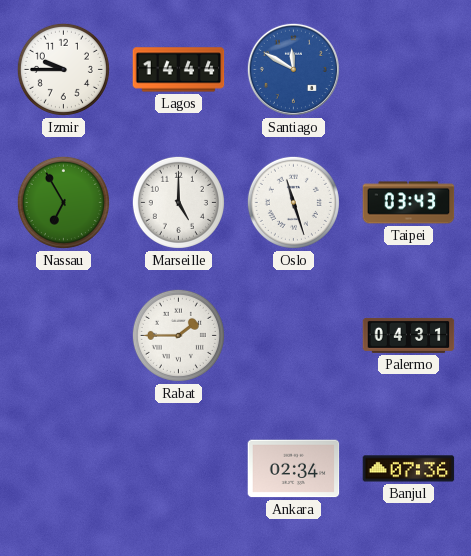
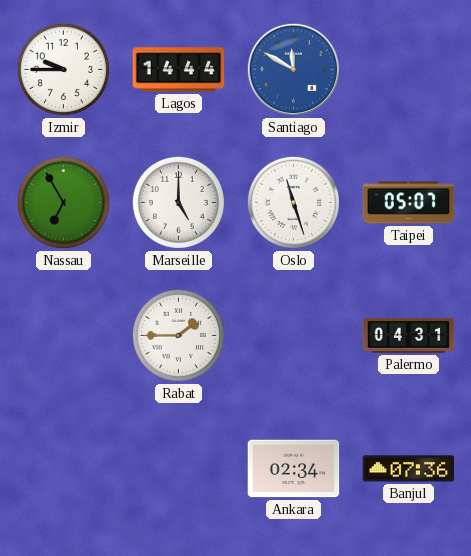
Taipei: 03:43 -> 05:07 (409, 203)
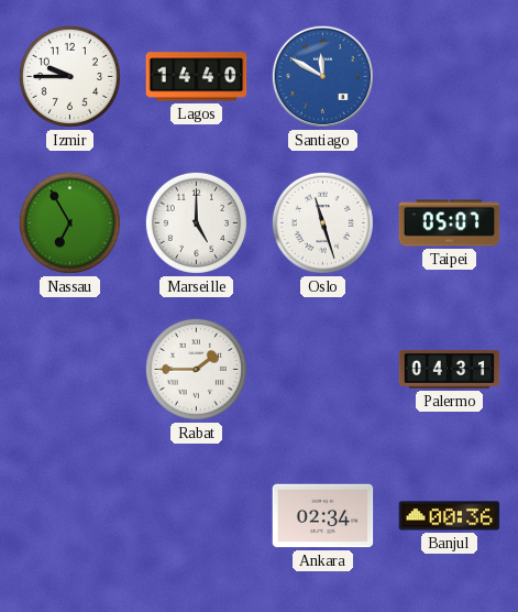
Lagos: 14:44 -> 14:40 (197, 77)
Banjul: 07:36 -> 00:36 (450, 516)
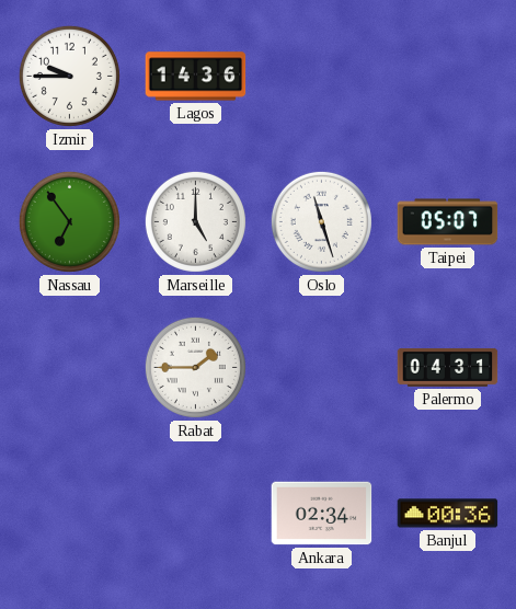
Lagos: 14:40 -> 14:36 (196, 77)
Santiago: 11:50 -> none (322, 76)
Nassau: 6:55 -> 6:54 (69, 221)
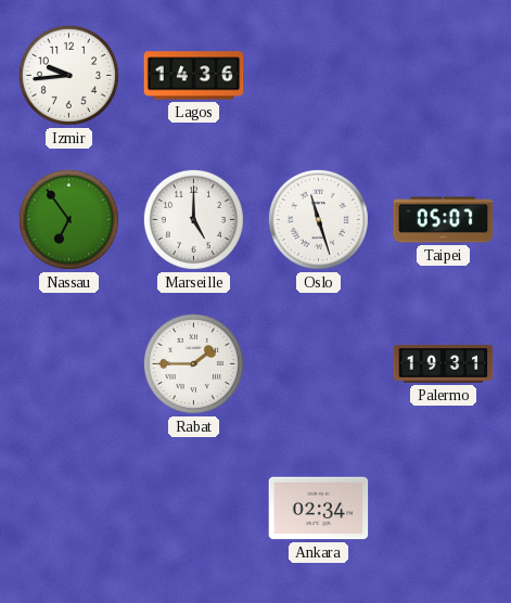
Izmir: 9:45 -> 9:44 (68, 75)
Palermo: 04:31 -> 19:31 (444, 363)
Banjul: 00:36 -> none (448, 514)
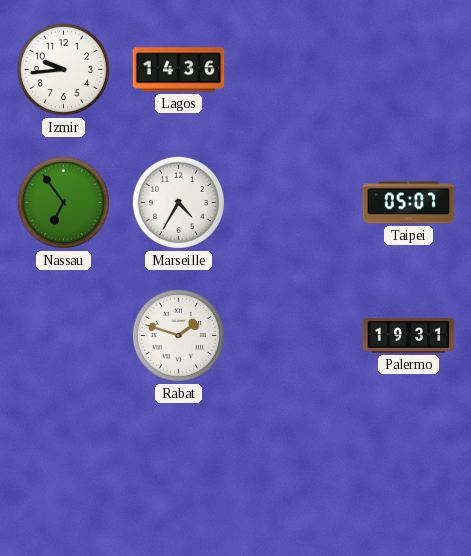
Marseille: 5:00 -> 4:35 (178, 202)
Oslo: 11:27 -> none (318, 219)
Rabat: 1:45 -> 1:48 (178, 335)
Ankara: 02:34 -> none (319, 509)
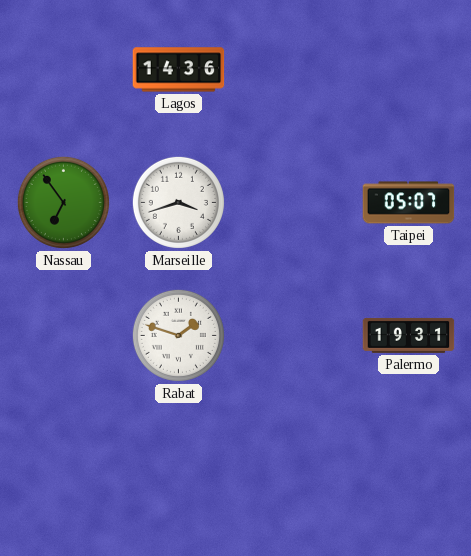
Izmir: 9:44 -> none (63, 69)
Marseille: 4:35 -> 3:42 (178, 202)
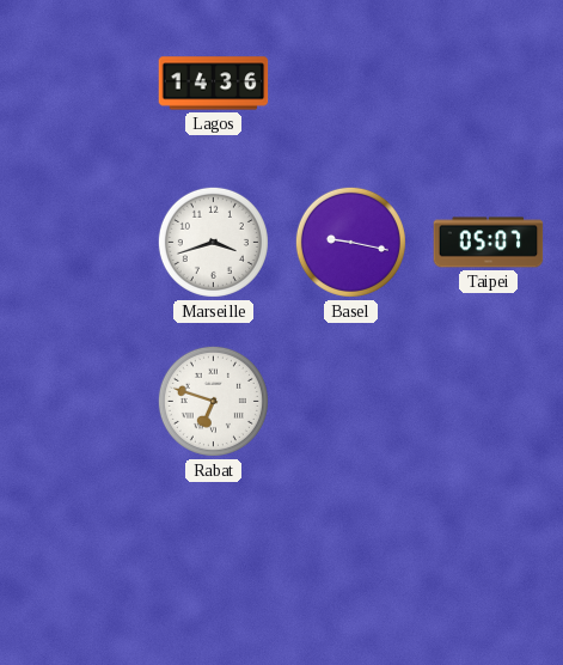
Nassau: 6:54 -> none (63, 202)
Basel: none -> 9:17 (350, 242)
Rabat: 1:48 -> 6:48 (213, 401)
Palermo: 19:31 -> none (409, 335)
